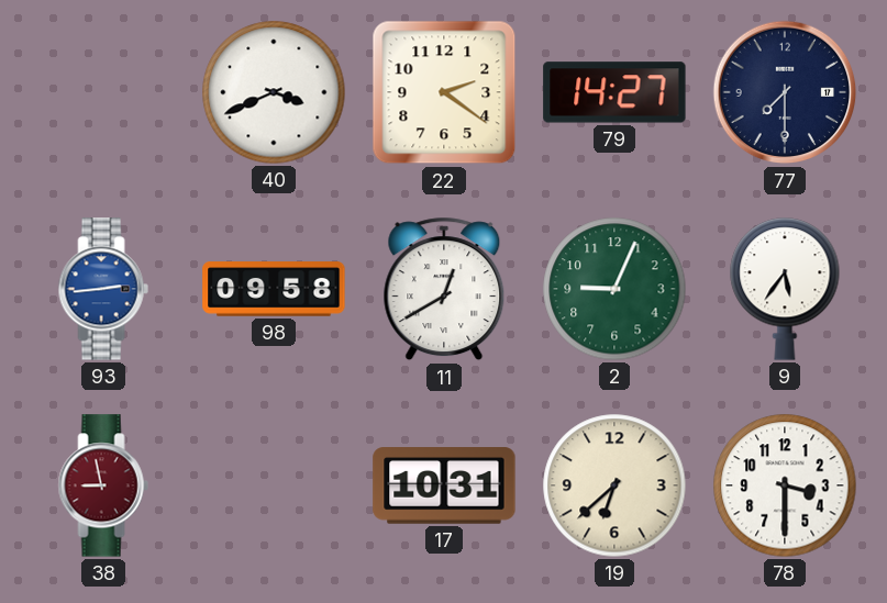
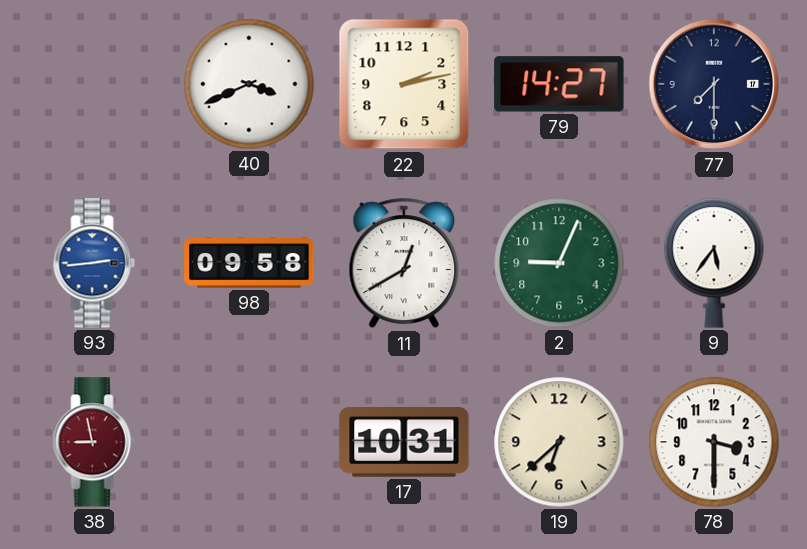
22: 2:21 -> 2:13 (404, 84)
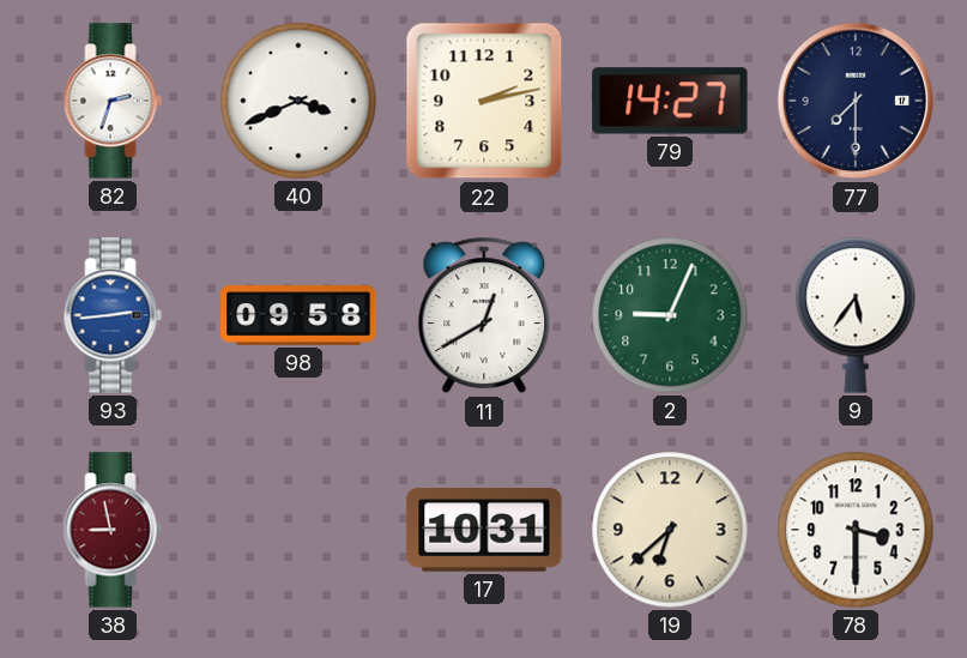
82: none -> 2:33 (113, 101)
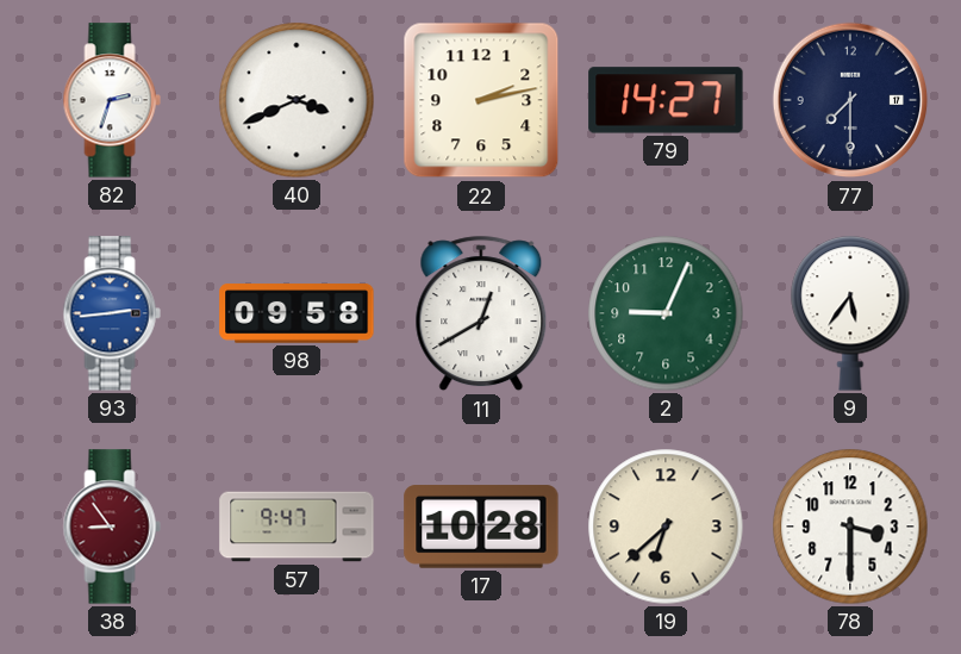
38: 8:58 -> 8:54 (112, 527)
57: none -> 9:47 (297, 527)
17: 10:31 -> 10:28 (481, 527)
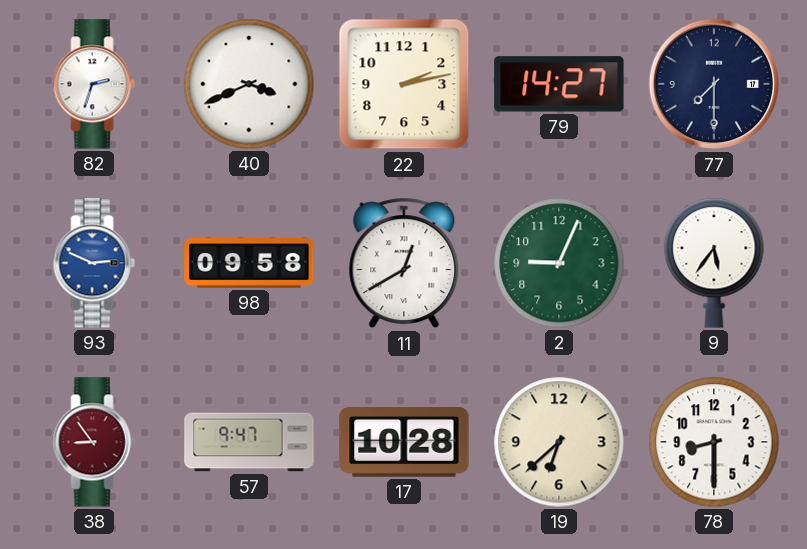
93: 2:44 -> 2:49 (94, 263)
78: 3:30 -> 8:30 (714, 442)
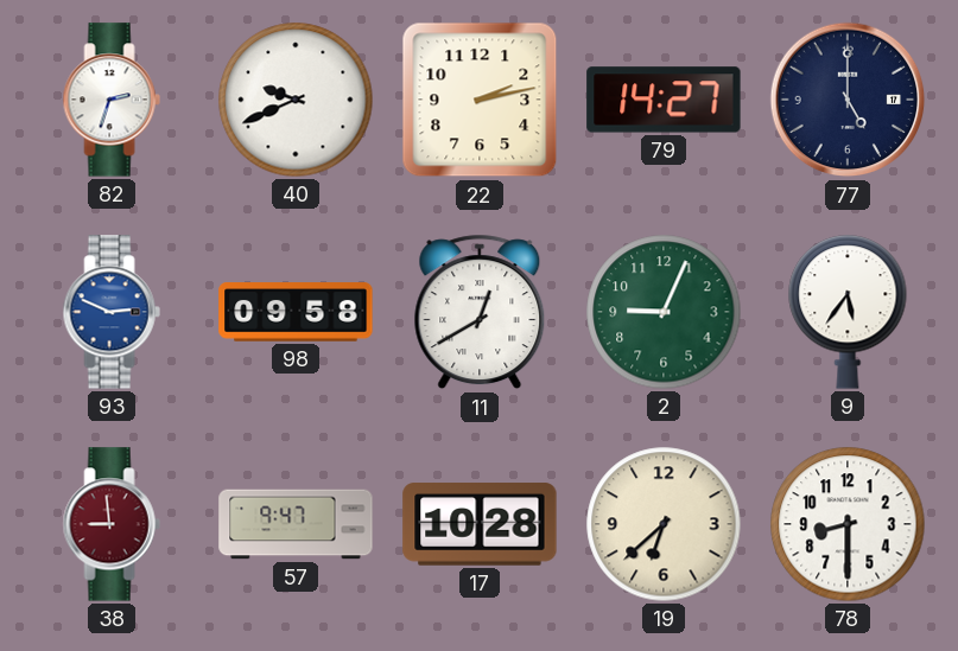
40: 3:41 -> 9:41 (296, 100)
77: 7:30 -> 5:00 (848, 100)
38: 8:54 -> 8:59 (112, 524)
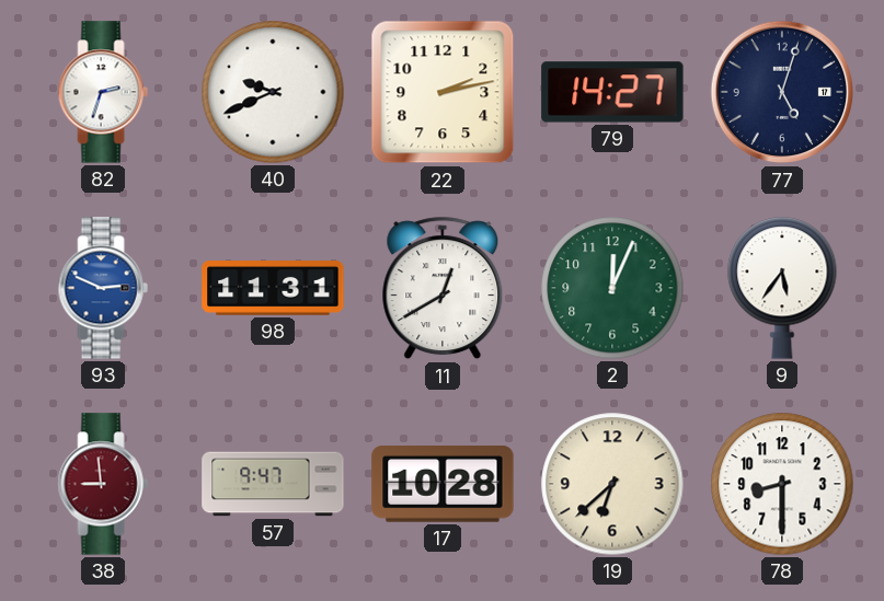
77: 5:00 -> 5:03 (782, 92)
98: 09:58 -> 11:31 (273, 288)
2: 9:04 -> 12:04 (612, 288)
